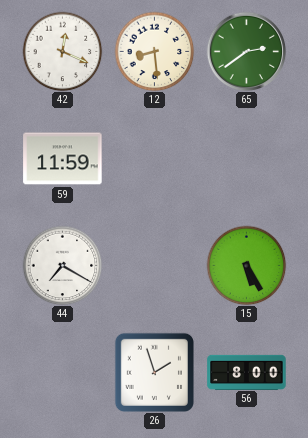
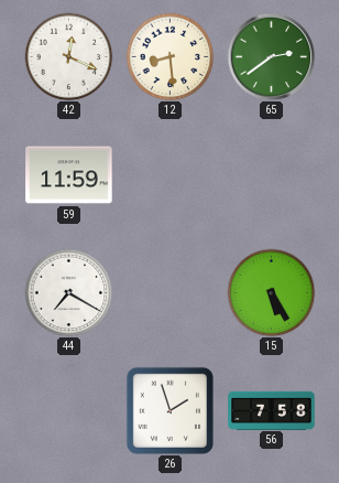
56: 8:00 -> 7:58 (272, 410)
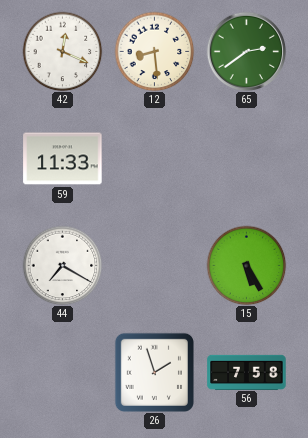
59: 11:59 -> 11:33 (63, 159)
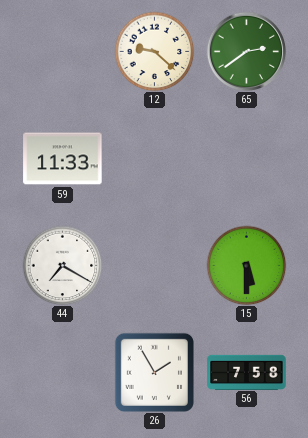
42: 12:19 -> none (62, 51)
12: 8:29 -> 9:22 (154, 51)
15: 5:25 -> 5:30 (246, 265)
26: 1:57 -> 1:55 (154, 372)
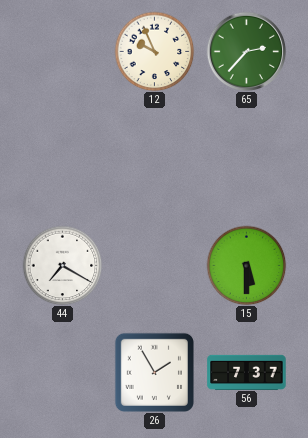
12: 9:22 -> 9:56 (154, 51)
65: 2:39 -> 2:37 (246, 51)
59: 11:33 -> none (63, 159)
56: 7:58 -> 7:37 (247, 372)
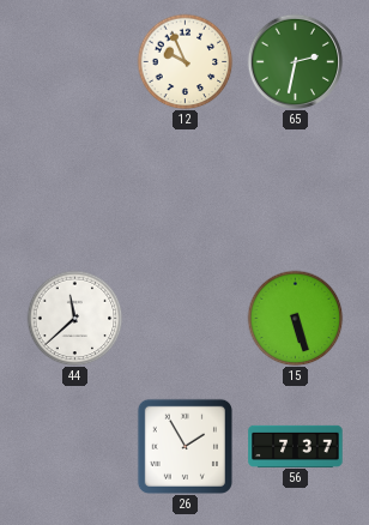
65: 2:37 -> 2:32 (295, 61)
44: 7:20 -> 11:38 (74, 318)
15: 5:30 -> 5:27 (295, 318)
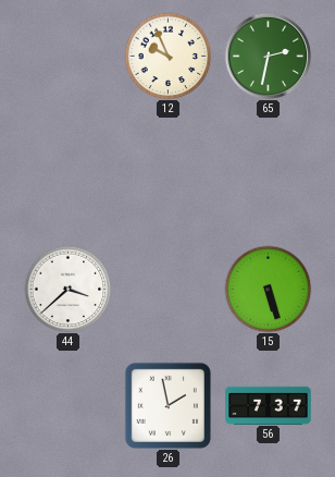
44: 11:38 -> 3:38 (67, 289)
26: 1:55 -> 1:58 (167, 405)
